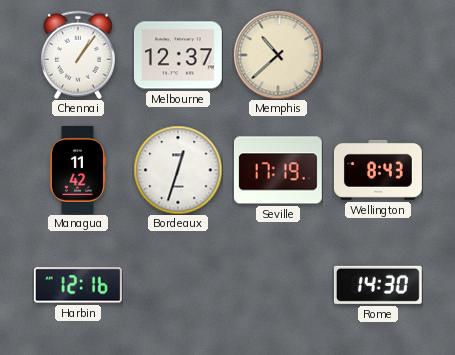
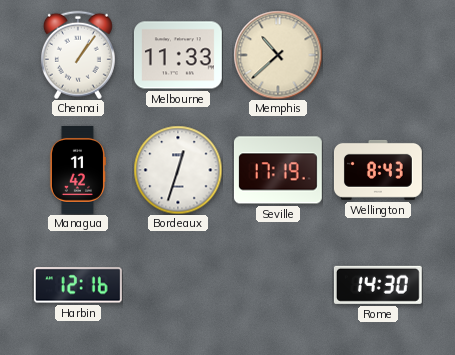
Melbourne: 12:37 -> 11:33 (178, 55)
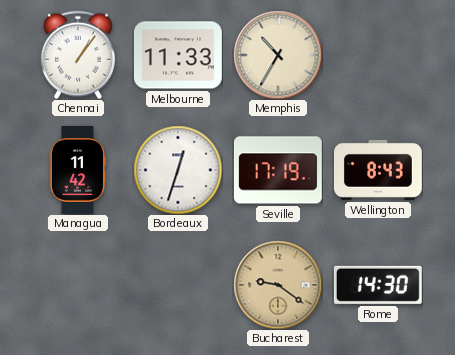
Memphis: 10:38 -> 10:35 (278, 55)
Harbin: 12:16 -> none (78, 285)
Bucharest: none -> 9:21 (278, 285)
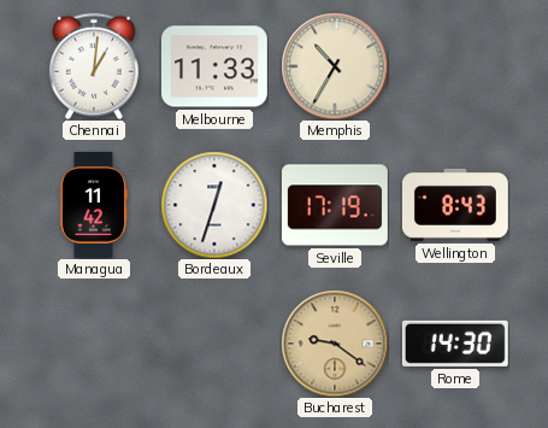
Chennai: 1:06 -> 1:01 (94, 66)
